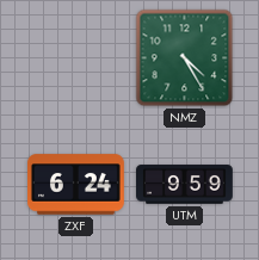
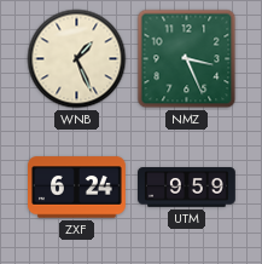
WNB: none -> 1:26 (77, 59)
NMZ: 4:25 -> 3:26 (187, 59)
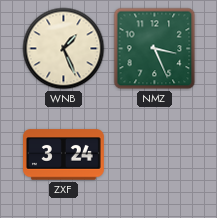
ZXF: 6:24 -> 3:24 (64, 155)
UTM: 9:59 -> none (187, 188)
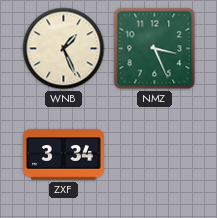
ZXF: 3:24 -> 3:34 (64, 155)
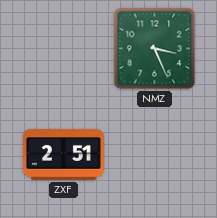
WNB: 1:26 -> none (64, 49)
ZXF: 3:34 -> 2:51 (64, 155)
